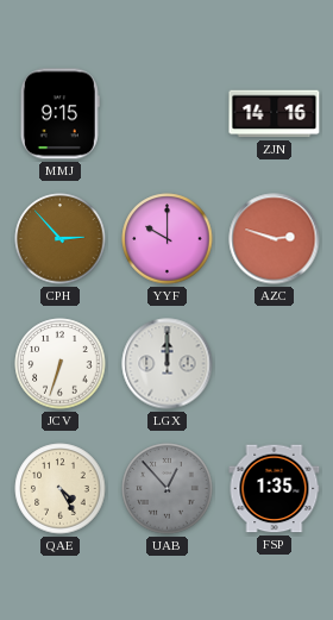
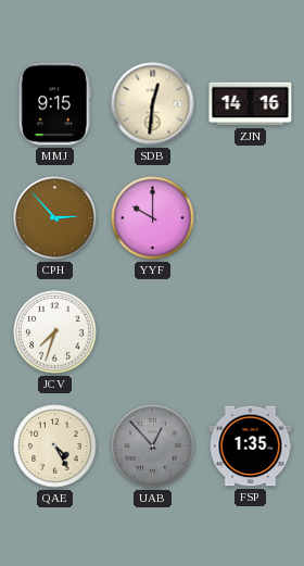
SDB: none -> 12:31 (153, 104)
AZC: 2:48 -> none (275, 239)
JCV: 6:33 -> 7:33 (55, 332)
LGX: 12:00 -> none (168, 364)
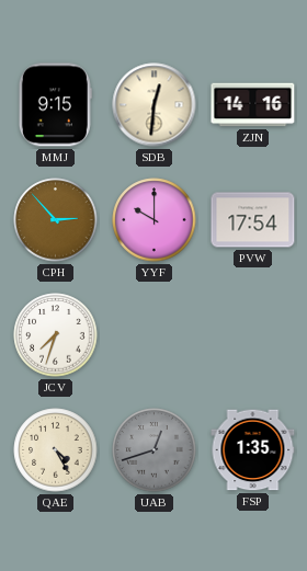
PVW: none -> 17:54 (253, 220)
UAB: 12:53 -> 12:42 (155, 450)
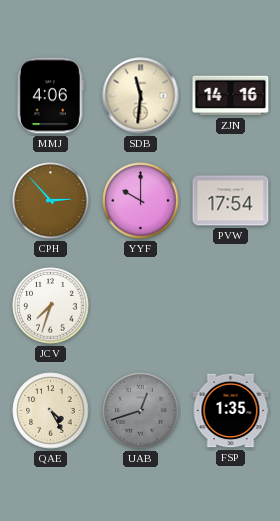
MMJ: 9:15 -> 4:06 (50, 96)
SDB: 12:31 -> 11:31 (141, 96)
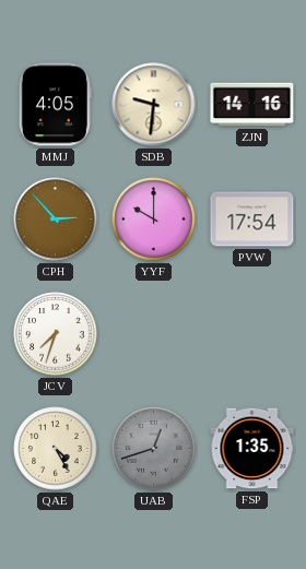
MMJ: 4:06 -> 4:05 (55, 105)
SDB: 11:31 -> 9:31 (154, 105)
